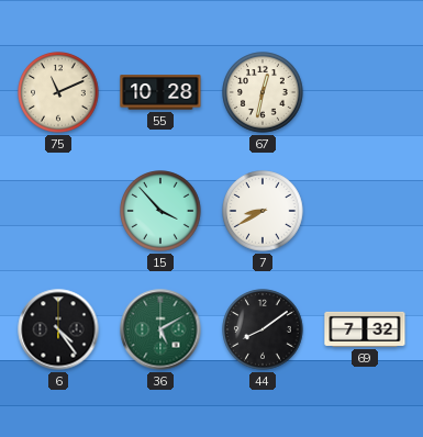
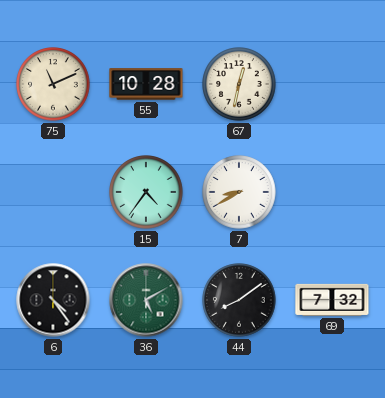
15: 3:53 -> 4:36 (146, 192)
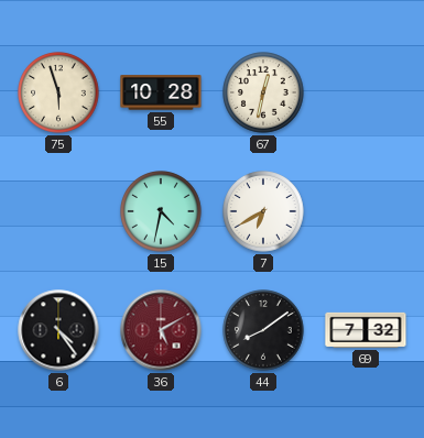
75: 11:11 -> 5:57 (58, 92)
15: 4:36 -> 4:32 (161, 211)
7: 8:40 -> 6:40 (263, 211)
36 dial: green -> burgundy (161, 330)
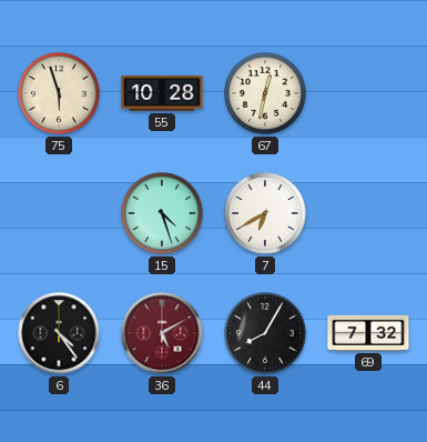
15: 4:32 -> 4:27 (162, 213)
44: 8:09 -> 8:05 (265, 333)
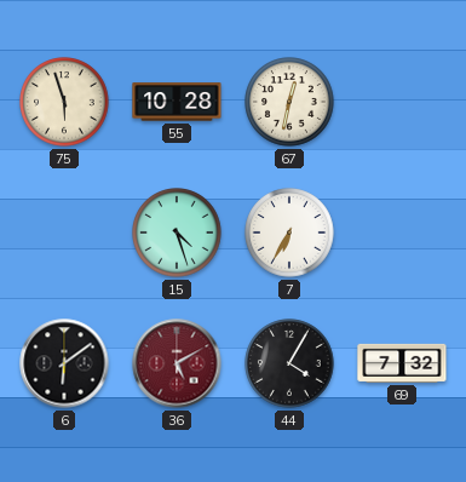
7: 6:40 -> 6:35 (289, 233)
6: 4:24 -> 6:09 (64, 363)
44: 8:05 -> 4:05 (289, 363)
